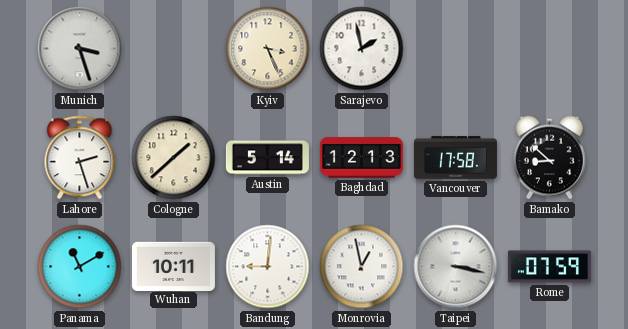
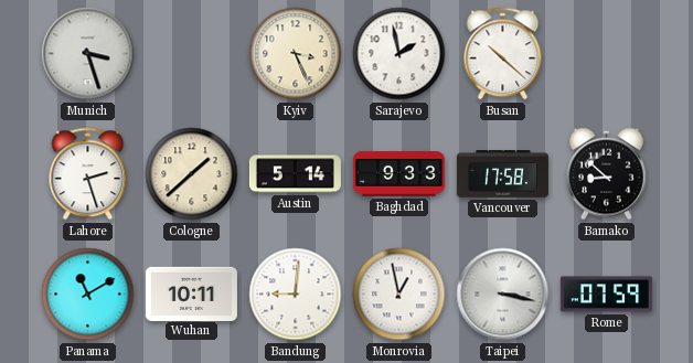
Busan: none -> 10:22 (503, 54)
Baghdad: 12:13 -> 9:33 (398, 174)
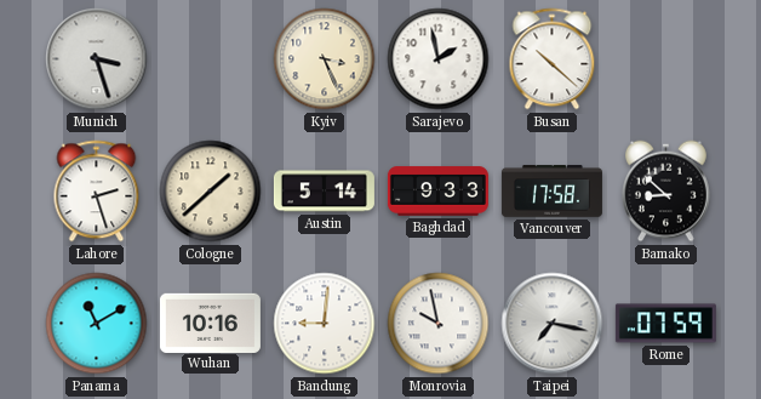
Wuhan: 10:11 -> 10:16 (210, 323)
Monrovia: 12:58 -> 9:58 (439, 324)
Taipei: 3:17 -> 7:17 (553, 324)
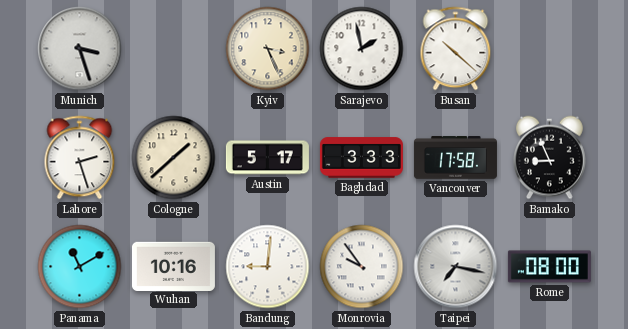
Austin: 5:14 -> 5:17 (267, 158)
Baghdad: 9:33 -> 3:33 (361, 158)
Bamako: 8:52 -> 8:56 (550, 158)
Monrovia: 9:58 -> 9:54 (362, 267)
Rome: 07:59 -> 08:00 (549, 267)
